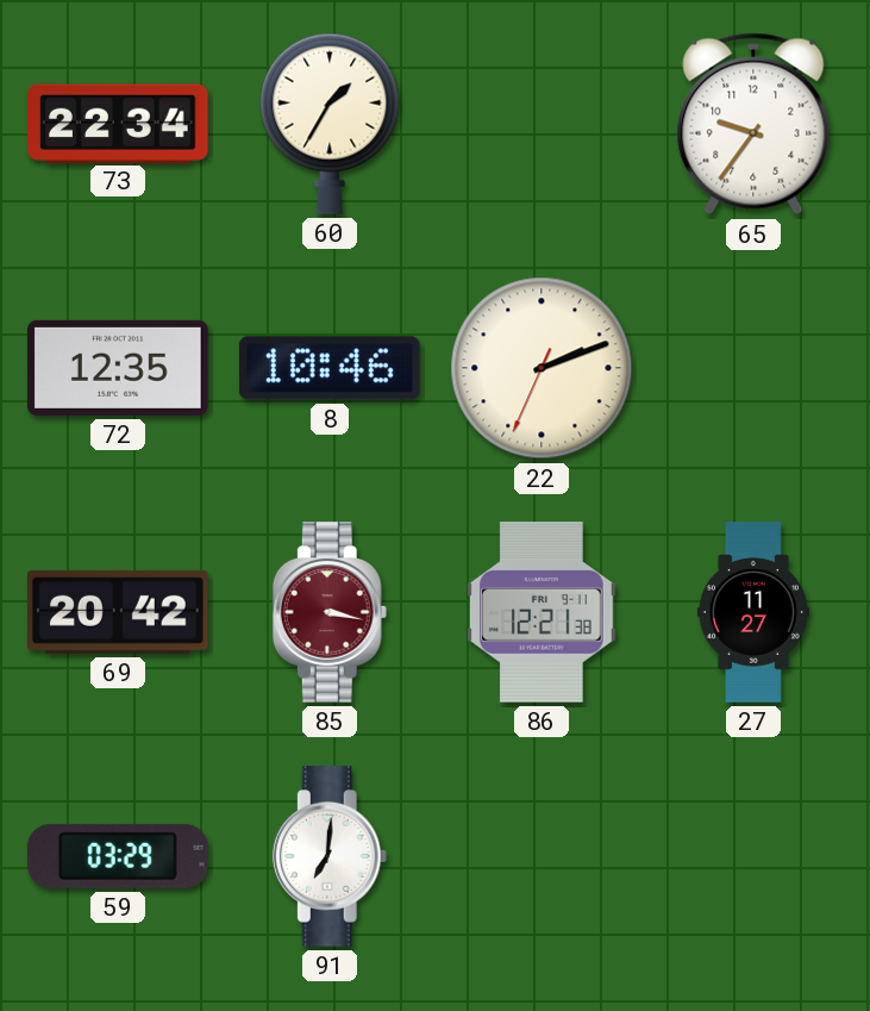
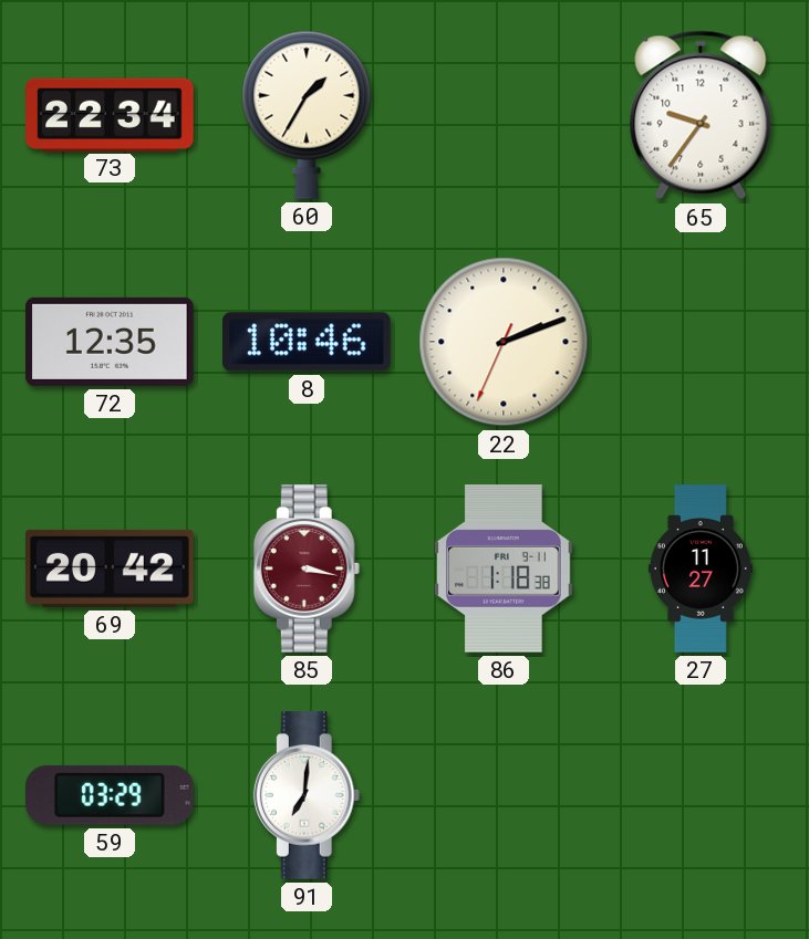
86: 12:21 -> 1:18 (504, 570)
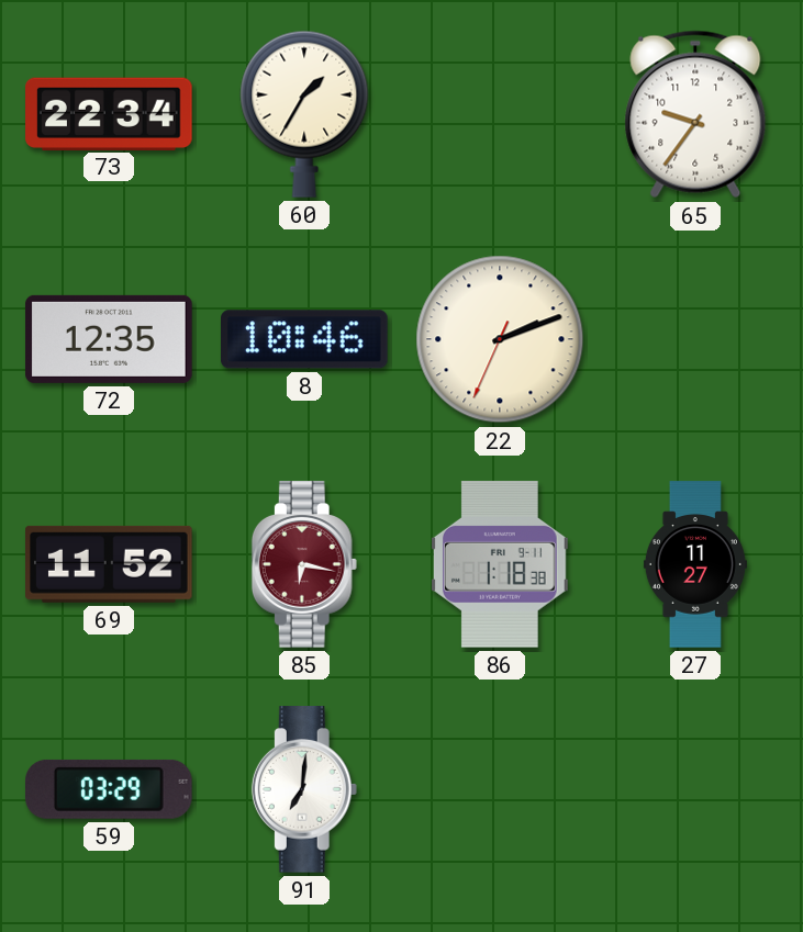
69: 20:42 -> 11:52 (110, 564)
85: 3:17 -> 6:17 (304, 564)
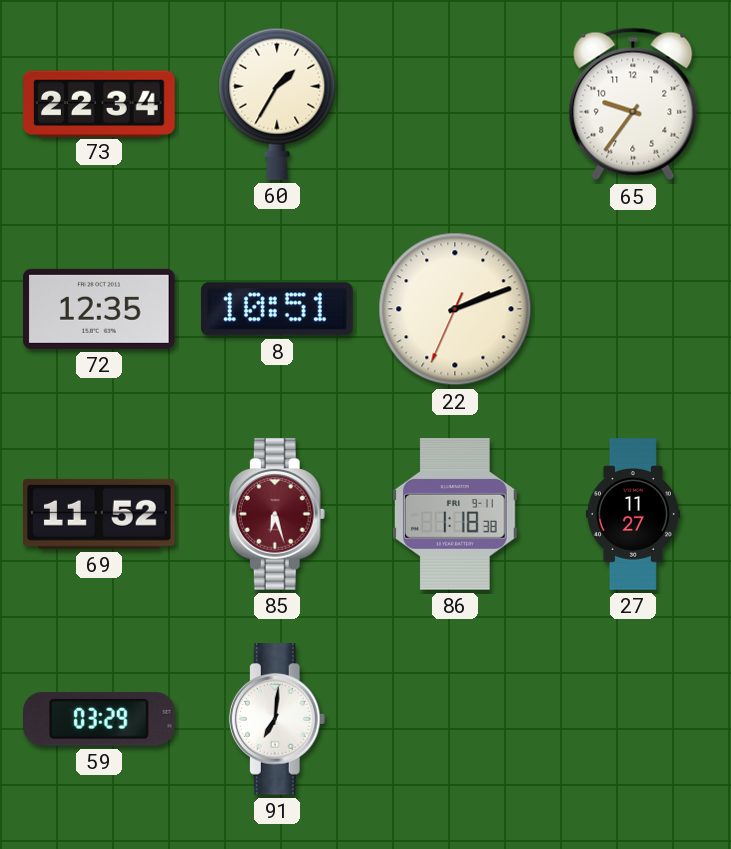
8: 10:46 -> 10:51 (278, 309)
85: 6:17 -> 6:27 (277, 514)
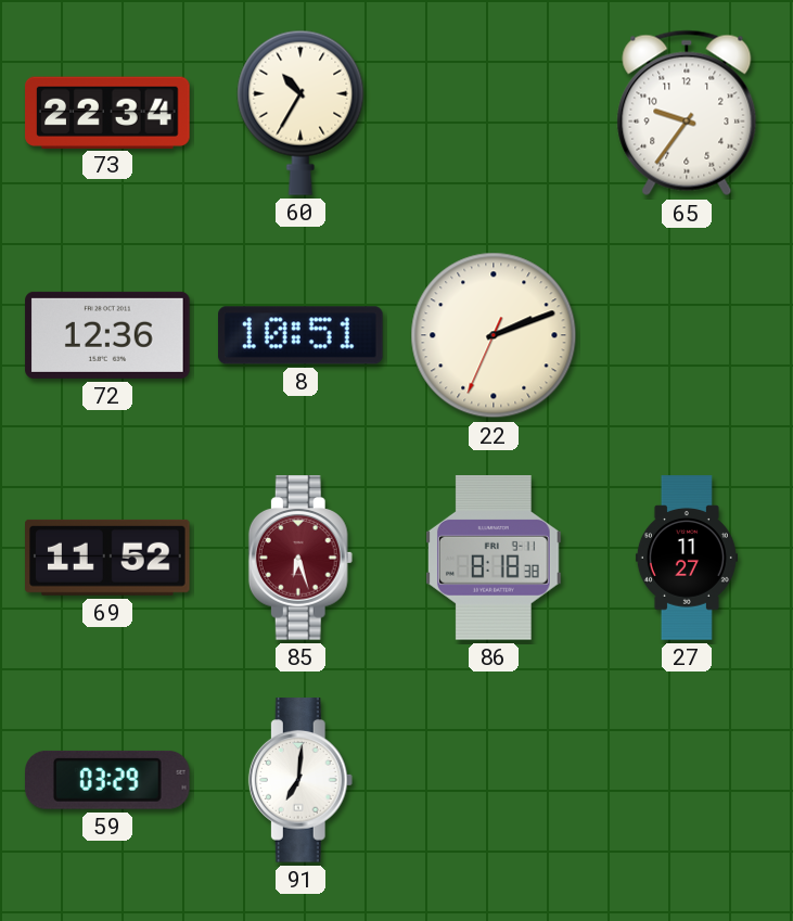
60: 1:35 -> 10:35 (300, 113)
72: 12:35 -> 12:36 (107, 335)
86: 1:18 -> 8:18 (494, 559)
